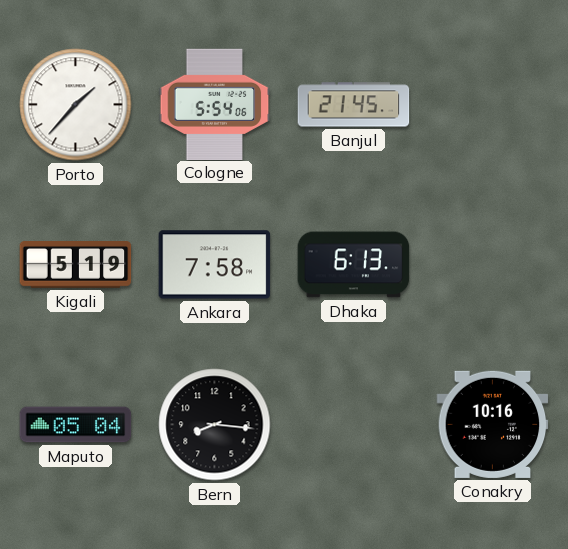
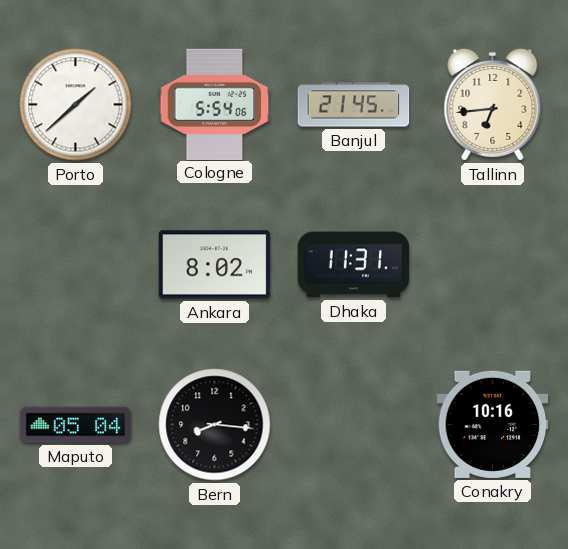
Porto: 1:37 -> 1:38 (76, 105)
Tallinn: none -> 6:44 (493, 104)
Kigali: 5:19 -> none (76, 265)
Ankara: 7:58 -> 8:02 (215, 265)
Dhaka: 6:13 -> 11:31 (354, 265)
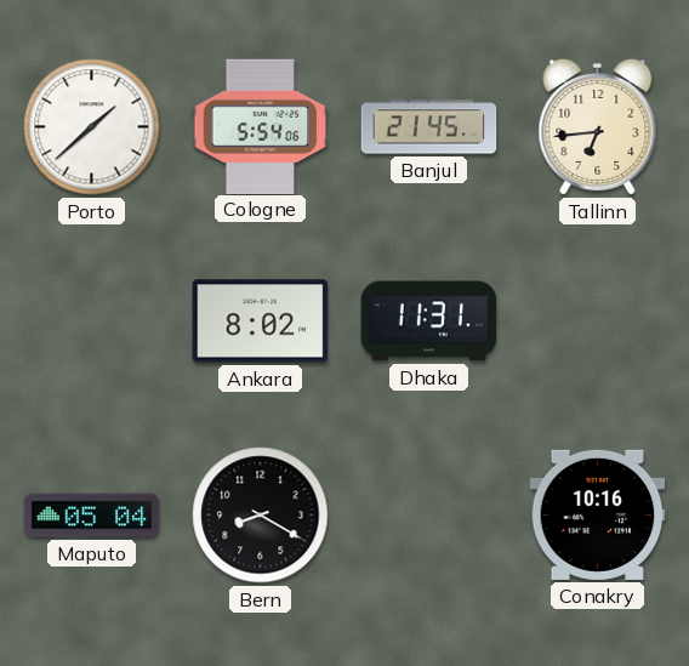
Bern: 8:16 -> 8:20 (261, 516)
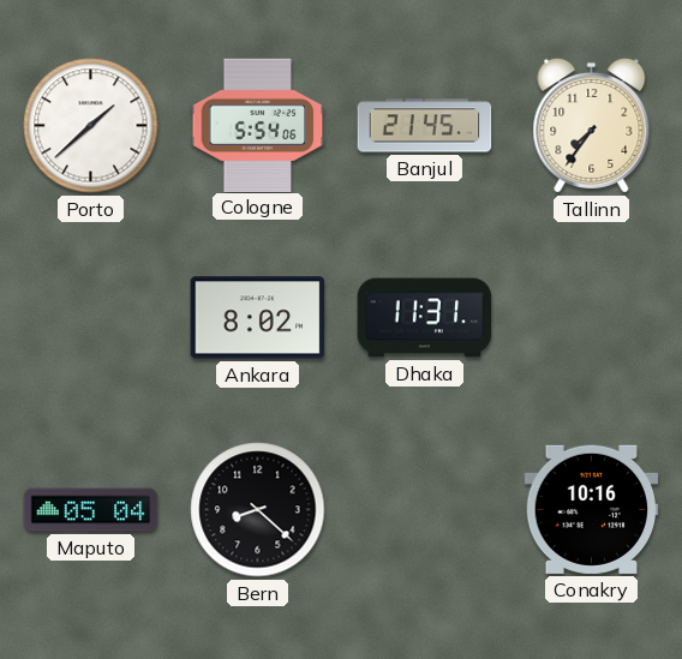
Tallinn: 6:44 -> 7:36 (592, 125)
Bern: 8:20 -> 8:22 (258, 510)
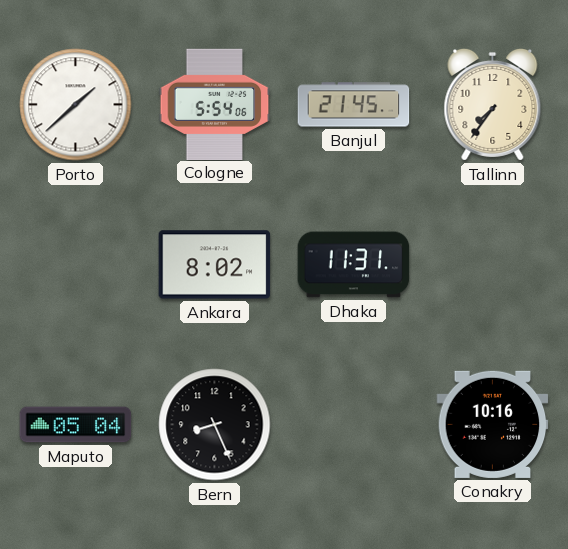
Bern: 8:22 -> 8:26 (215, 425)
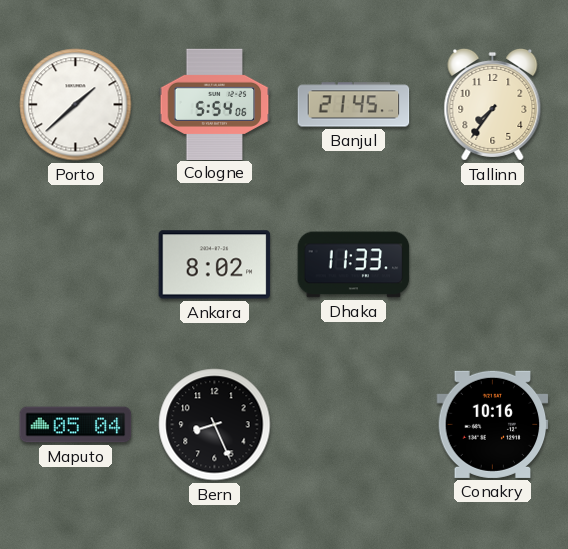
Dhaka: 11:31 -> 11:33 (354, 265)
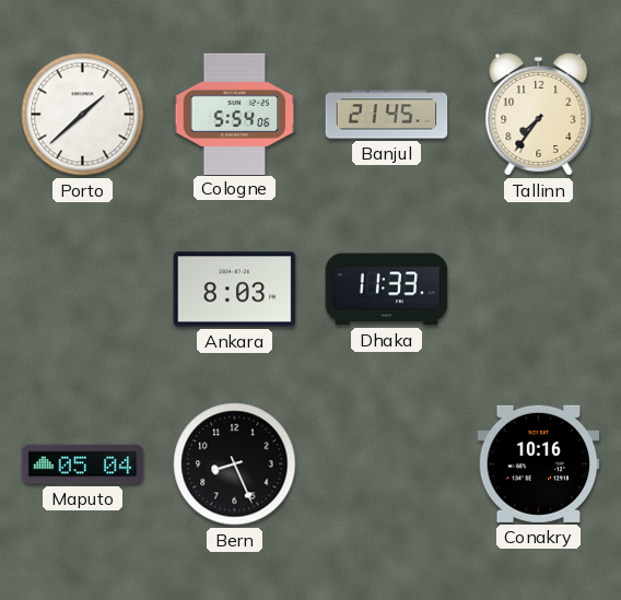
Ankara: 8:02 -> 8:03 (235, 290)
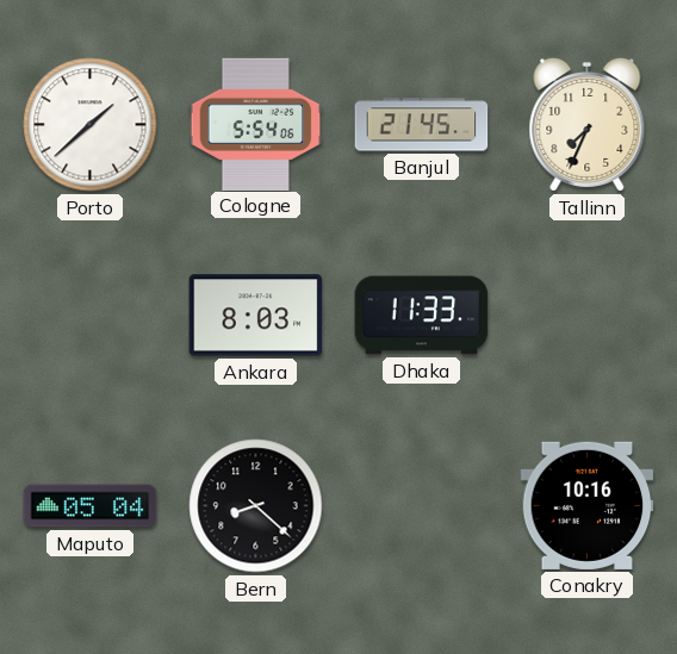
Tallinn: 7:36 -> 7:34 (588, 124)
Bern: 8:26 -> 8:22 (256, 506)
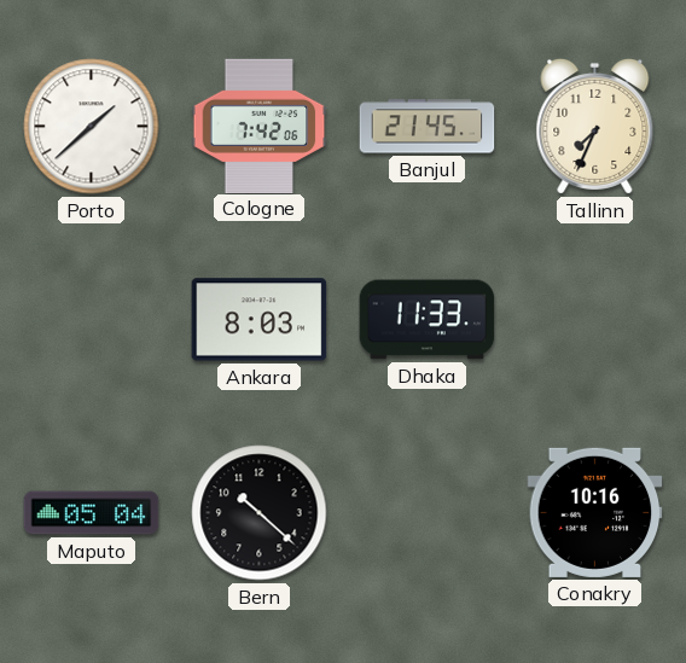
Cologne: 5:54 -> 7:42 (260, 126)
Bern: 8:22 -> 10:22 (260, 513)
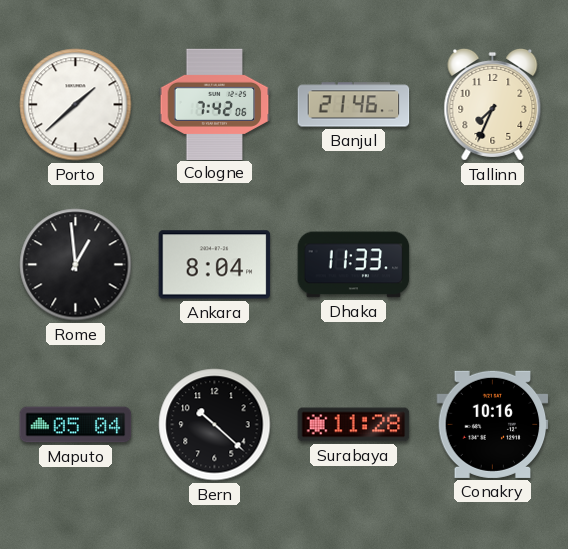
Banjul: 21:45 -> 21:46 (354, 105)
Rome: none -> 12:59 (76, 265)
Ankara: 8:03 -> 8:04 (215, 265)
Surabaya: none -> 11:28 (354, 425)
